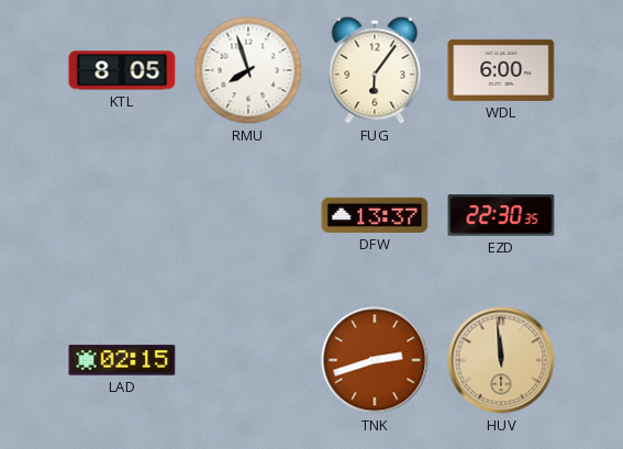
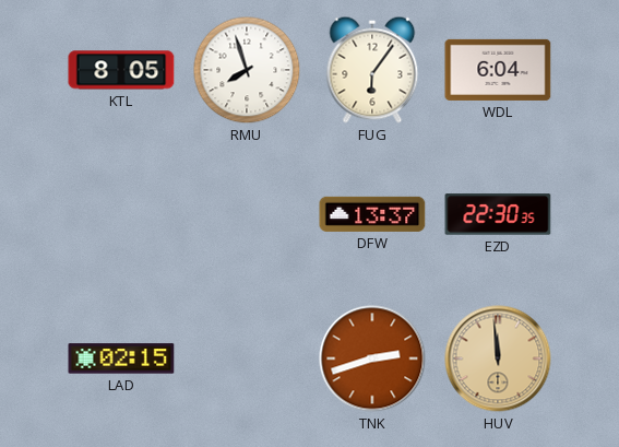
WDL: 6:00 -> 6:04 (498, 70)
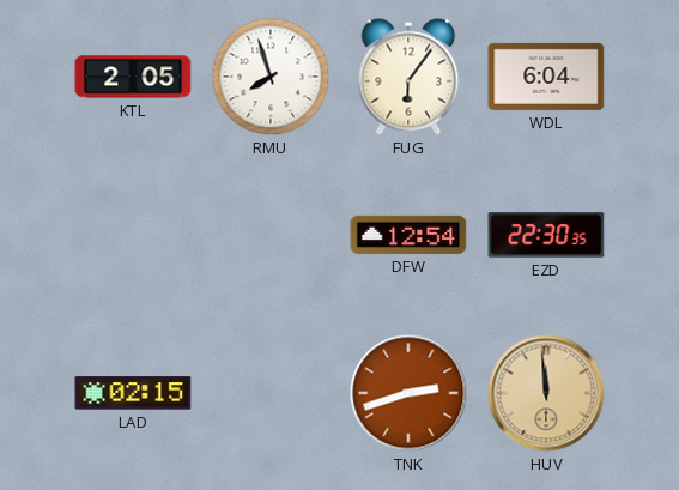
KTL: 8:05 -> 2:05 (133, 77)
DFW: 13:37 -> 12:54 (408, 235)
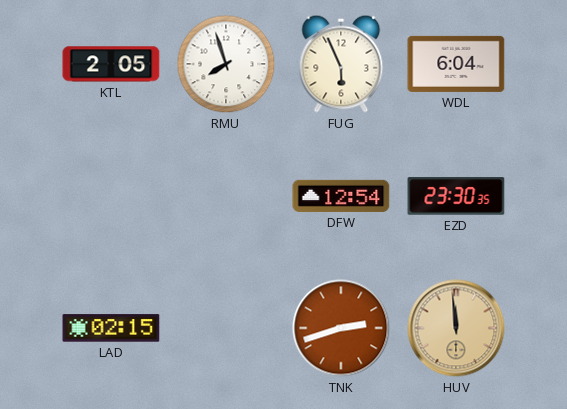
FUG: 6:06 -> 5:56 (341, 64)
EZD: 22:30 -> 23:30 (456, 196)
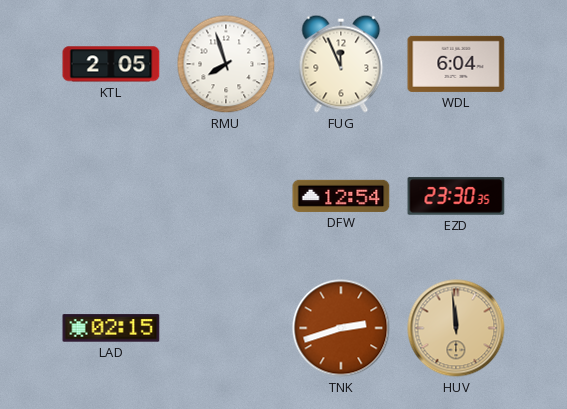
FUG: 5:56 -> 11:56 (341, 64)
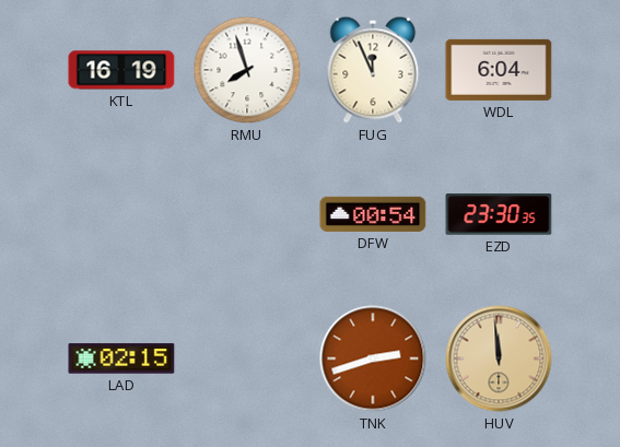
KTL: 2:05 -> 16:19 (121, 70)
DFW: 12:54 -> 00:54 (373, 214)
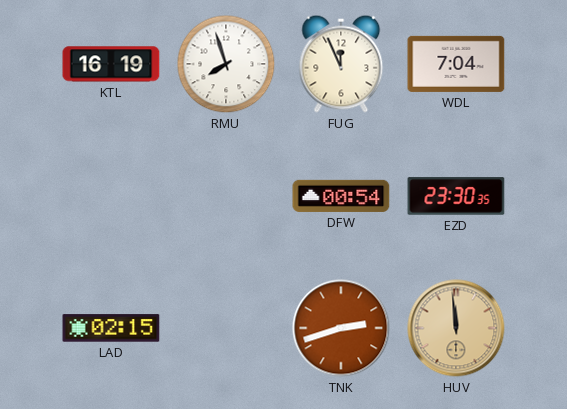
WDL: 6:04 -> 7:04 (456, 64)
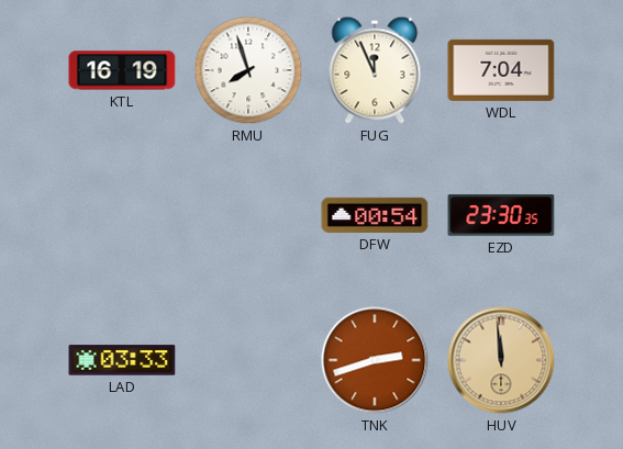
LAD: 02:15 -> 03:33 (122, 360)
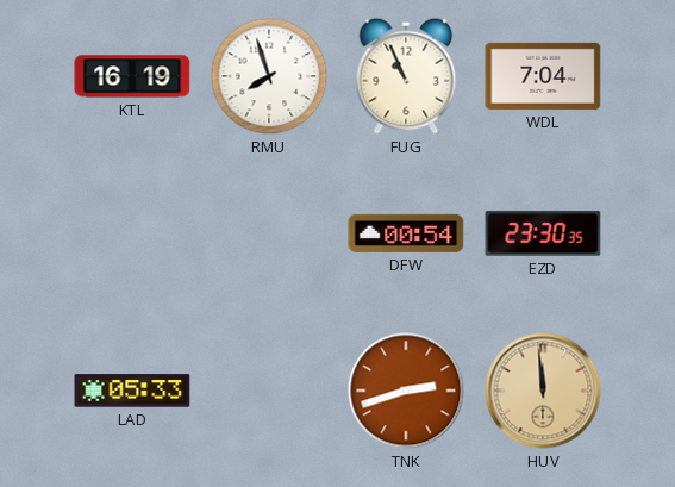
FUG: 11:56 -> 10:56 (406, 76)
LAD: 03:33 -> 05:33 (132, 391)
